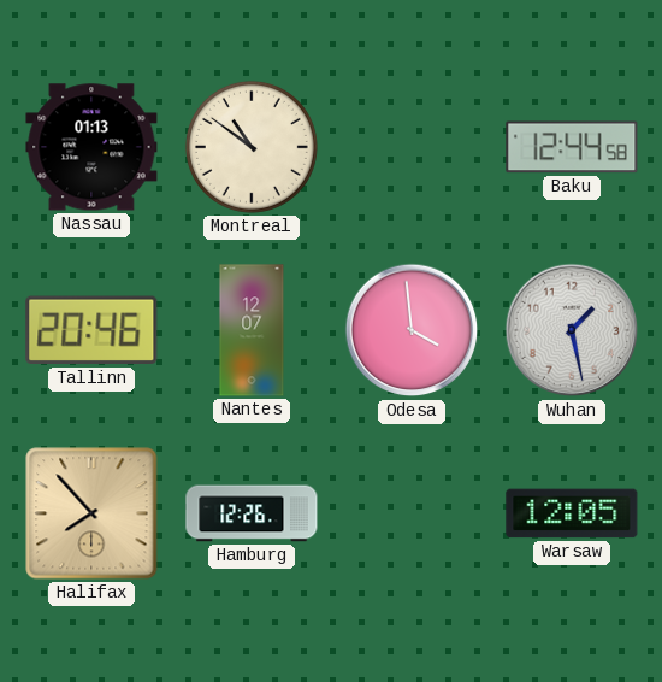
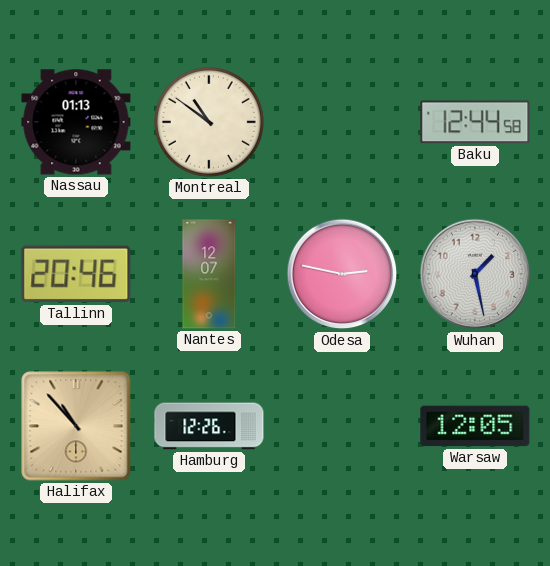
Odesa: 3:59 -> 2:47 (342, 274)
Halifax: 7:53 -> 10:53 (76, 426)
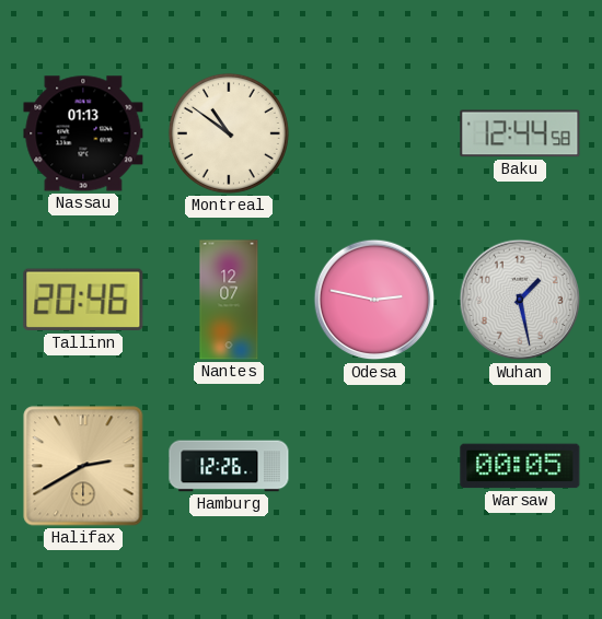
Halifax: 10:53 -> 2:40 (83, 466)
Warsaw: 12:05 -> 00:05 (520, 466)
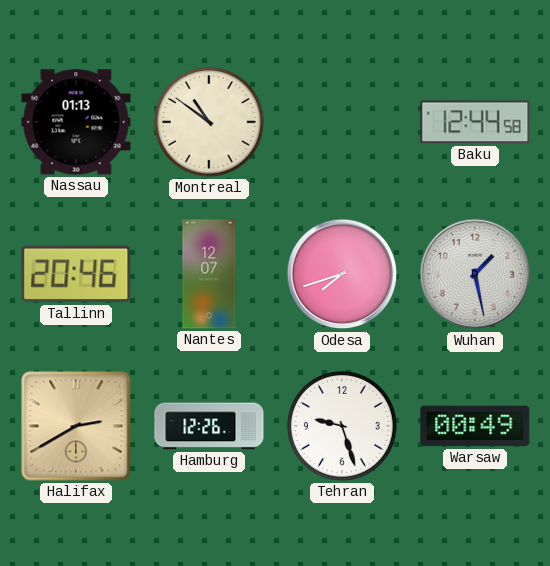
Odesa: 2:47 -> 7:42 (342, 274)
Tehran: none -> 9:27 (342, 426)
Warsaw: 00:05 -> 00:49 (475, 426)
